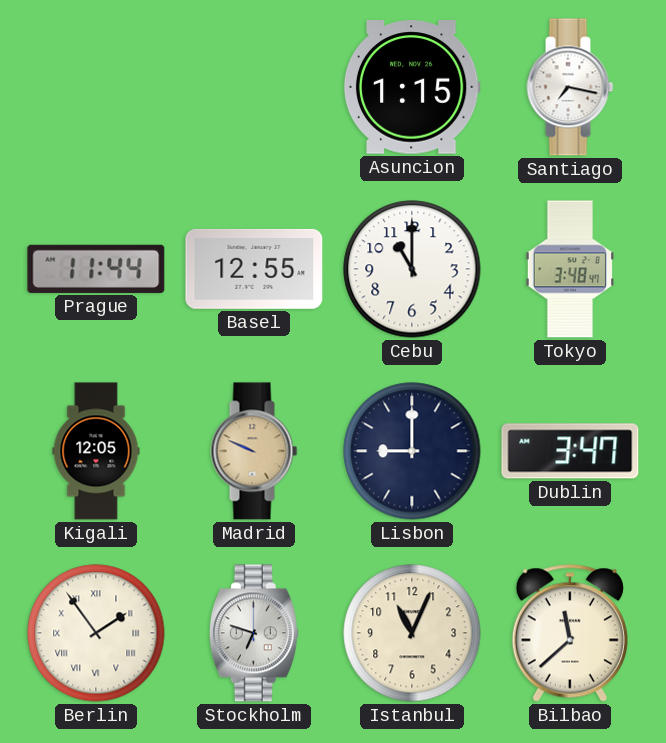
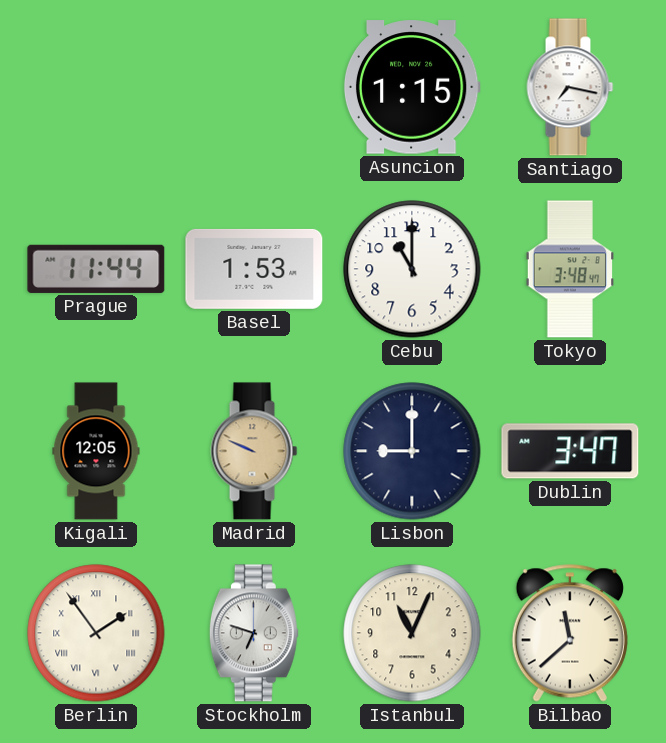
Basel: 12:55 -> 1:53 (254, 269)
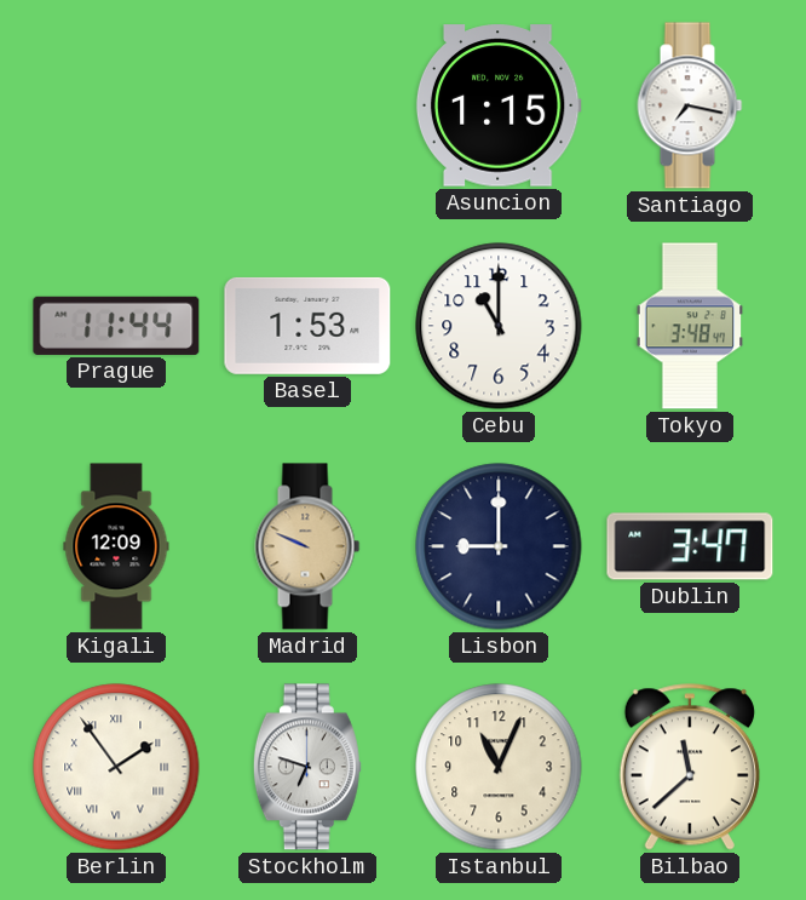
Kigali: 12:05 -> 12:09 (116, 546)
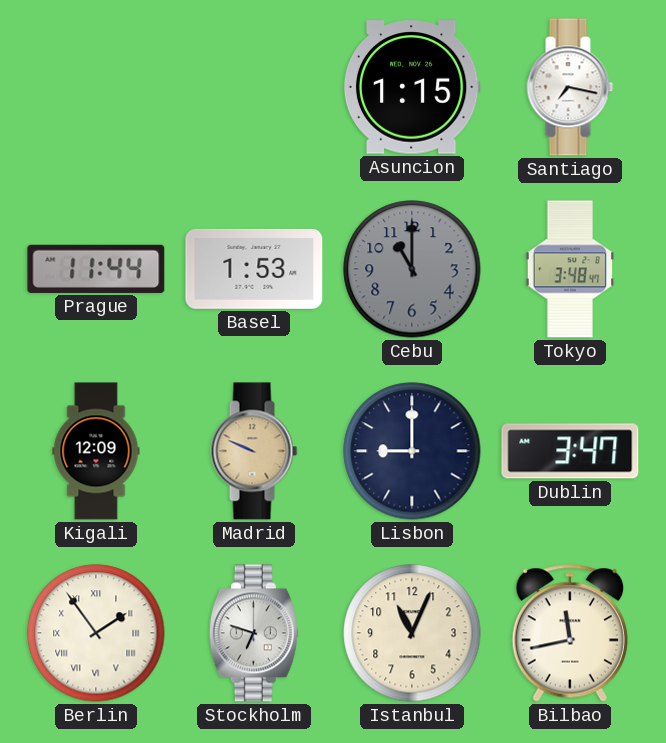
Cebu dial: white -> grey (412, 269)
Bilbao: 11:38 -> 11:43 (570, 633)
